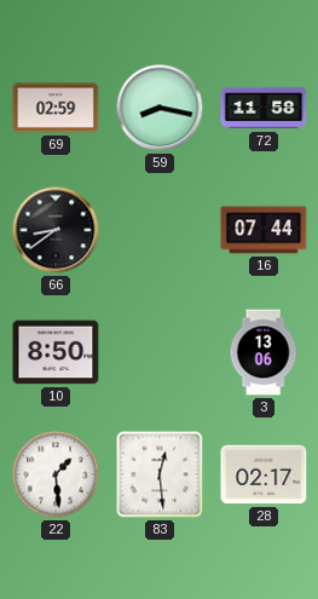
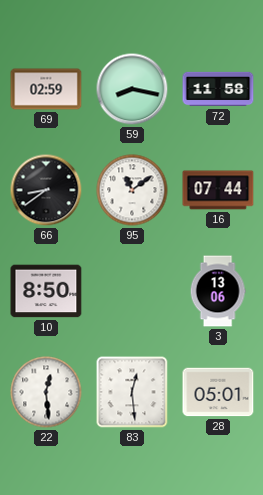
95: none -> 11:09 (132, 190)
22: 1:29 -> 12:29 (46, 392)
28: 02:17 -> 05:01 (218, 392)
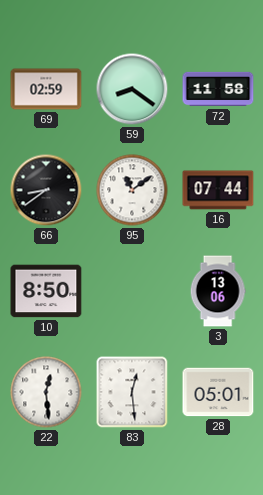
59: 8:17 -> 8:21 (132, 89)
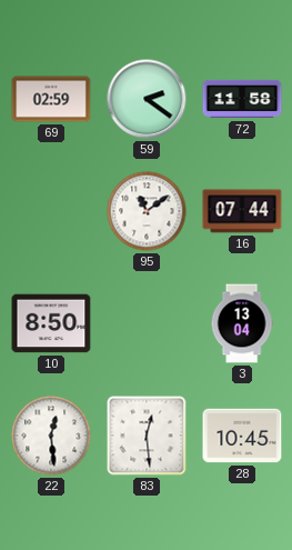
59: 8:21 -> 2:21 (147, 99)
66: 8:39 -> none (46, 190)
3: 13:06 -> 13:04 (242, 323)
28: 05:01 -> 10:45 (242, 436)
